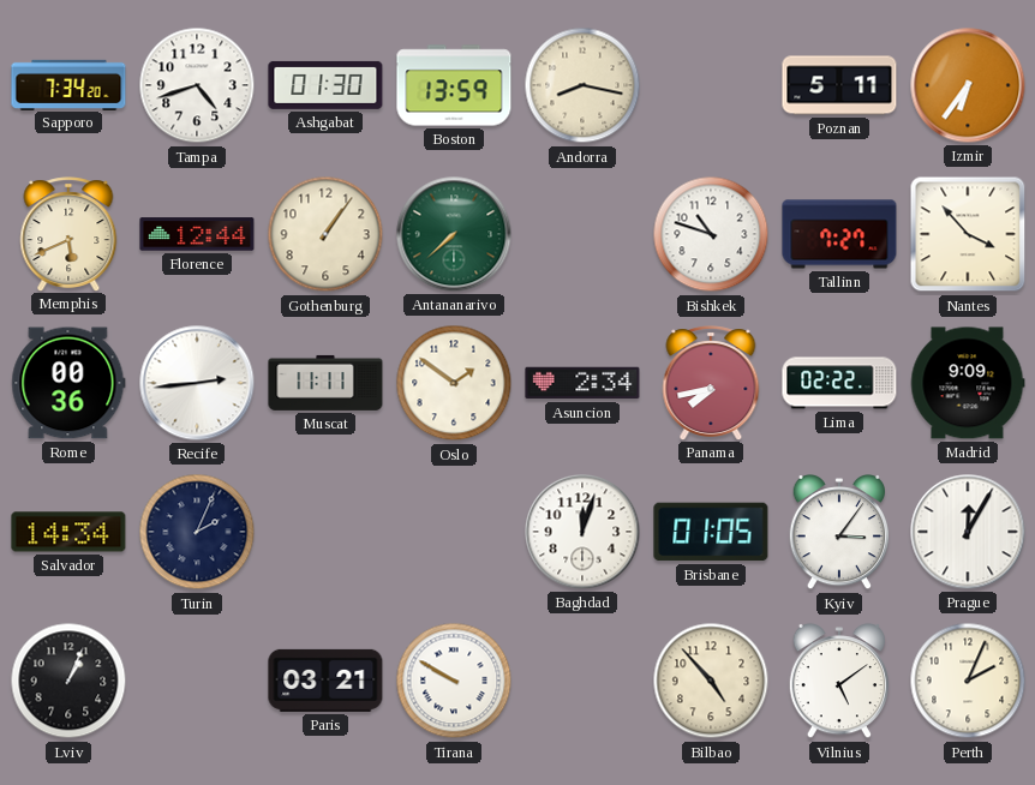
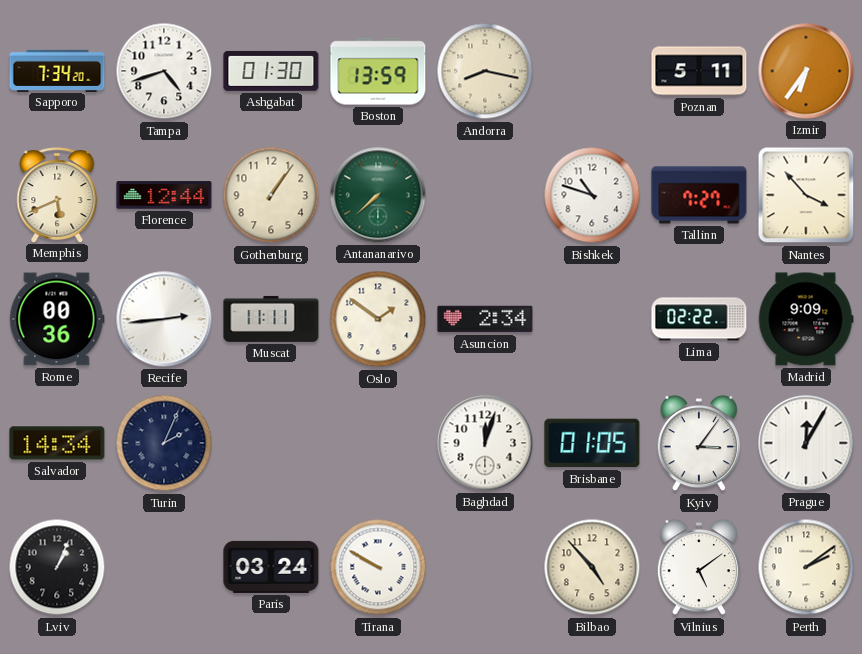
Panama: 7:43 -> none (711, 383)
Paris: 03:21 -> 03:24 (271, 567)
Perth: 2:04 -> 2:09 (806, 567)
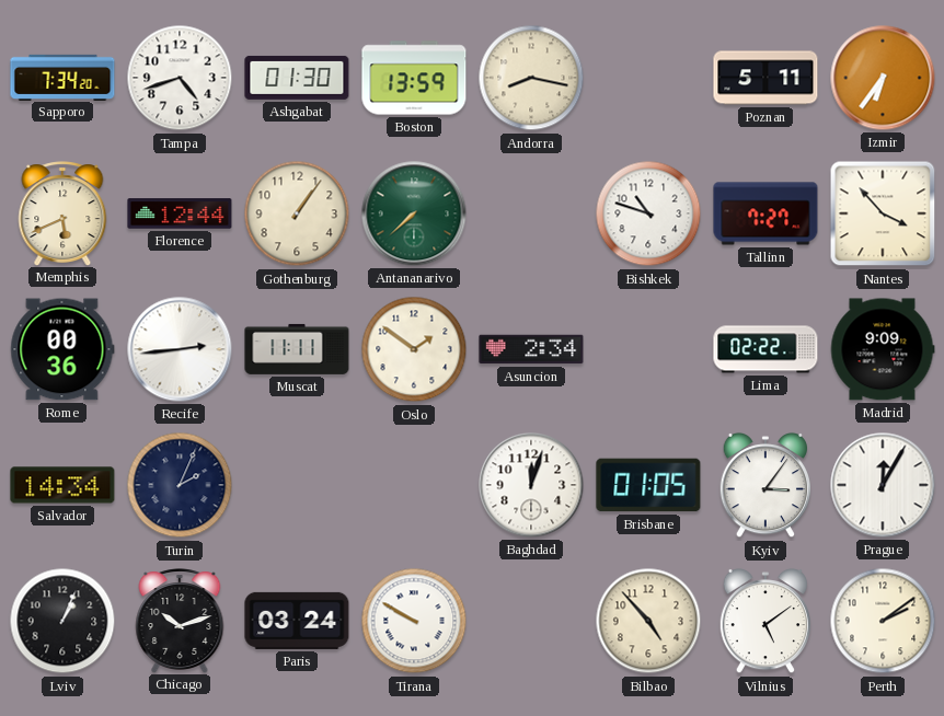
Chicago: none -> 10:12 (180, 621)
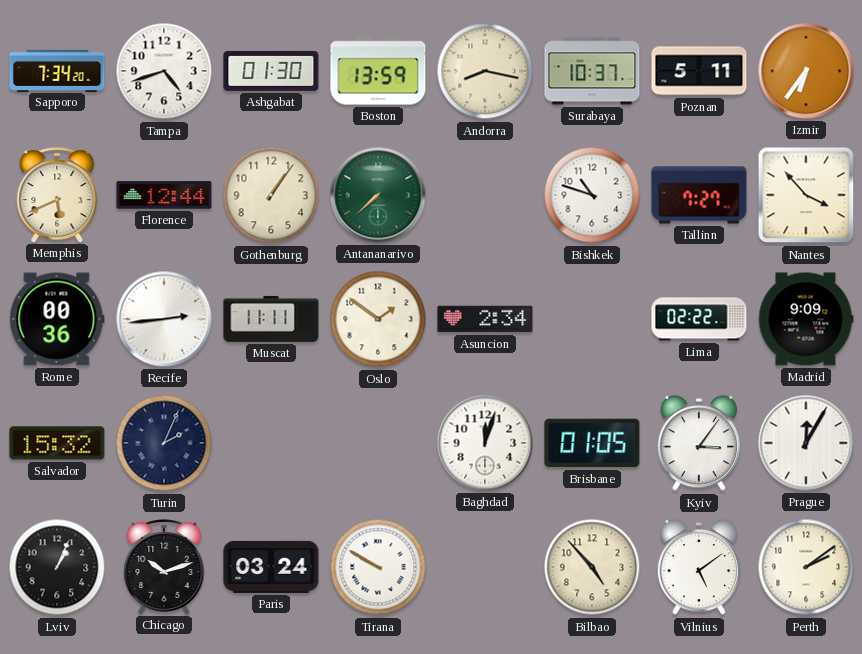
Surabaya: none -> 10:37 (592, 71)
Salvador: 14:34 -> 15:32 (57, 443)
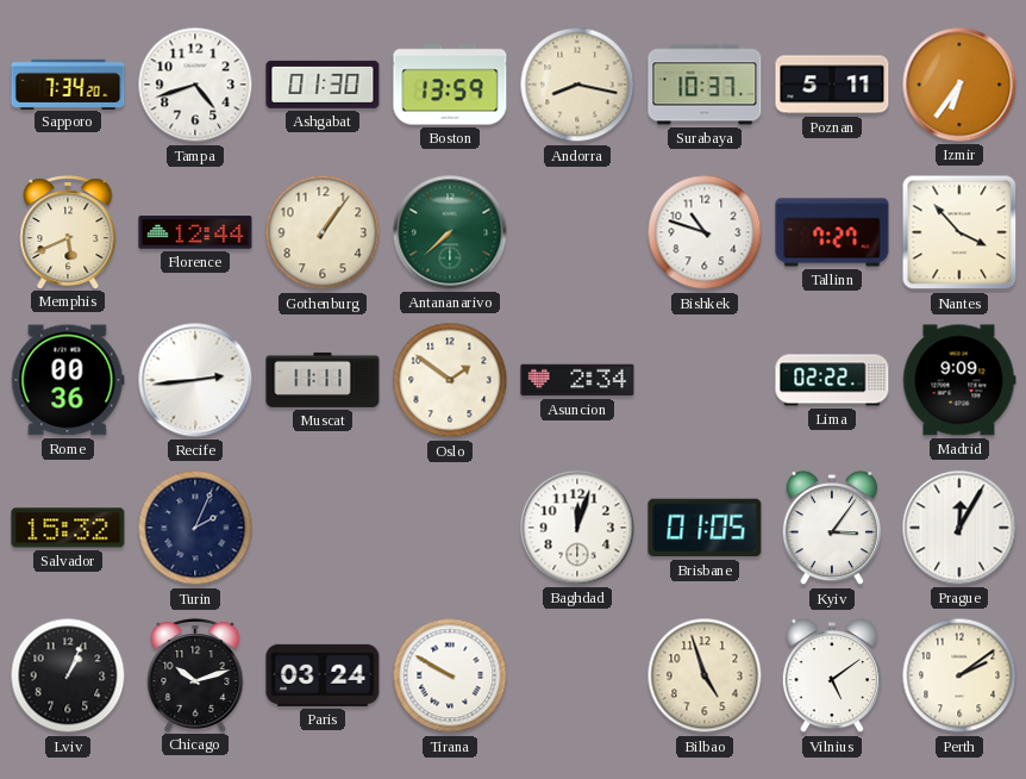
Bilbao: 4:53 -> 4:57 (705, 675)
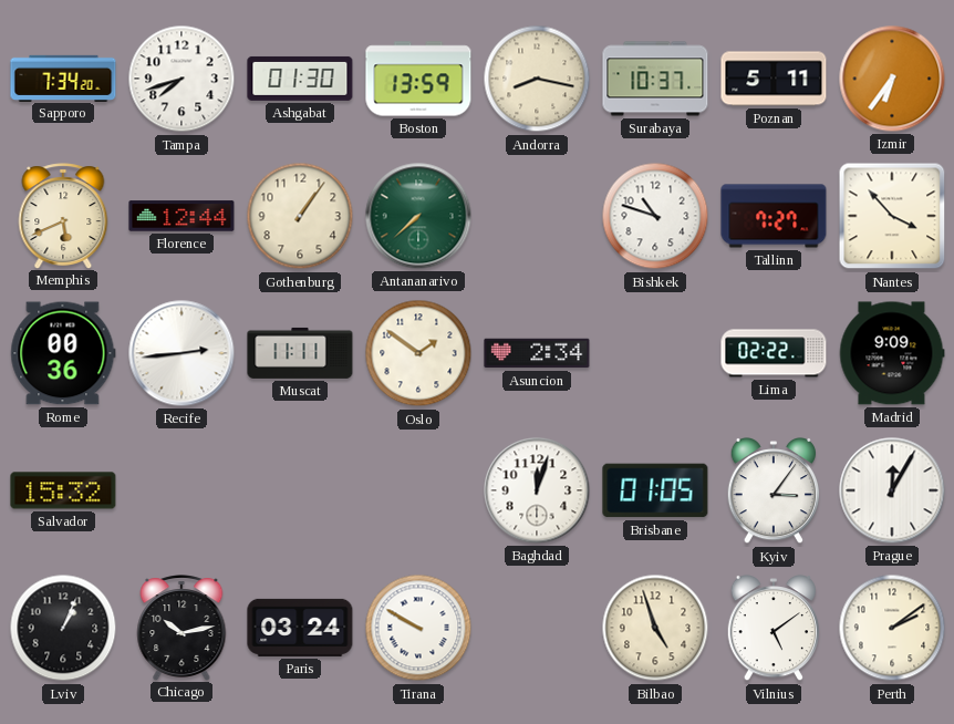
Tampa: 4:42 -> 7:42 (182, 79)
Turin: 2:04 -> none (195, 528)
Chicago: 10:12 -> 10:13 (182, 628)
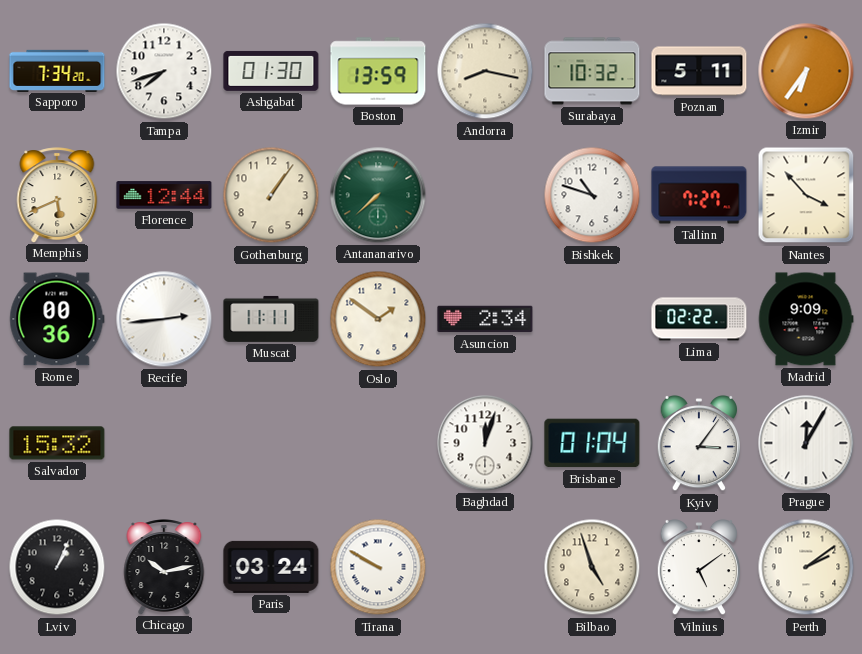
Surabaya: 10:37 -> 10:32 (592, 71)
Brisbane: 01:05 -> 01:04 (592, 443)
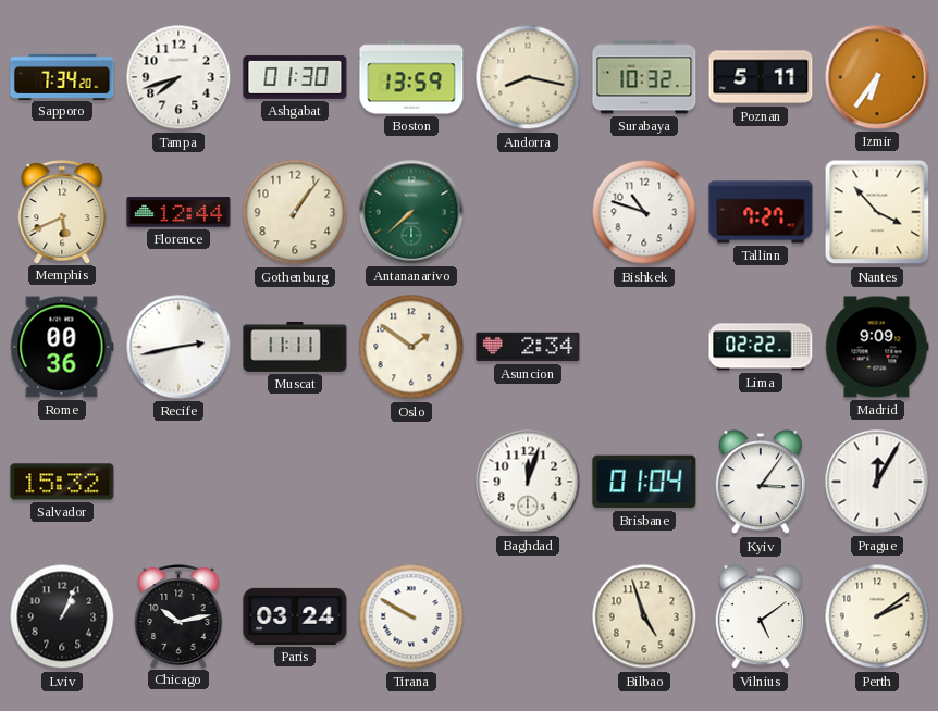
Recife: 2:44 -> 2:43 (178, 347)
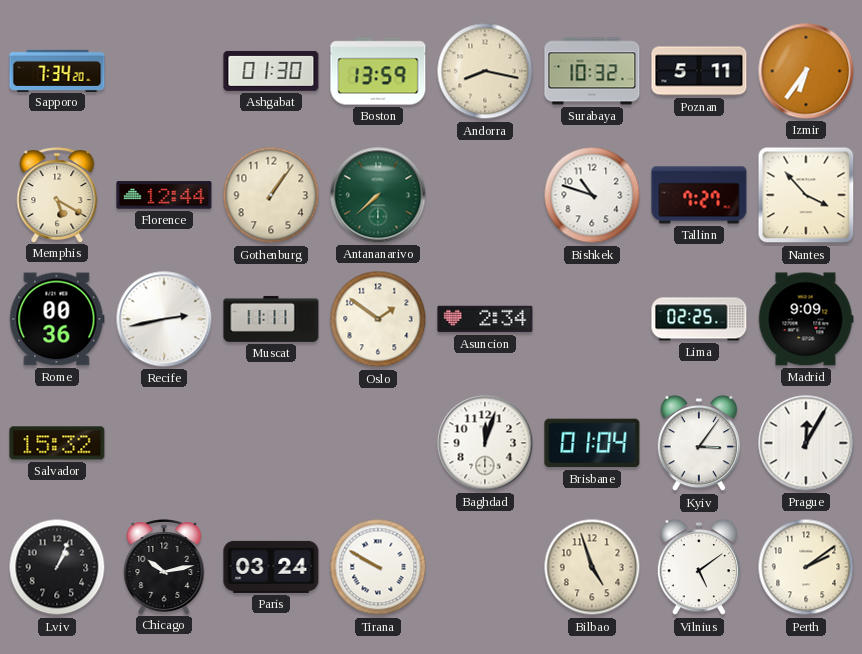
Tampa: 7:42 -> none (178, 77)
Memphis: 5:41 -> 5:20 (57, 195)
Lima: 02:22 -> 02:25 (699, 319)
